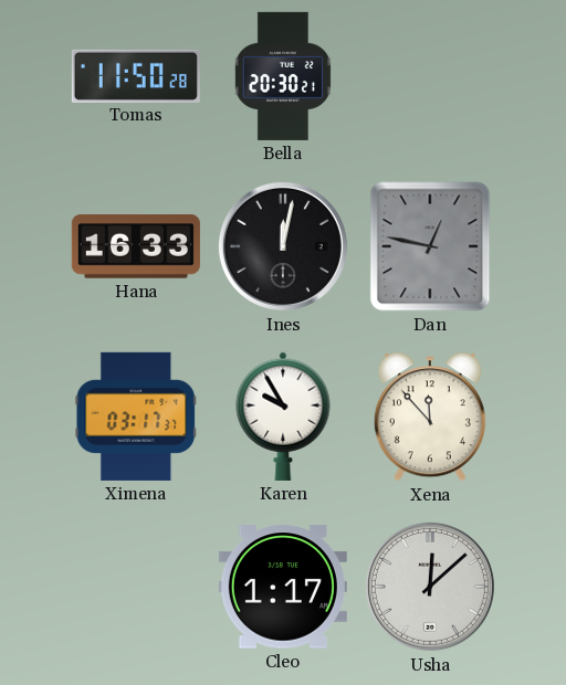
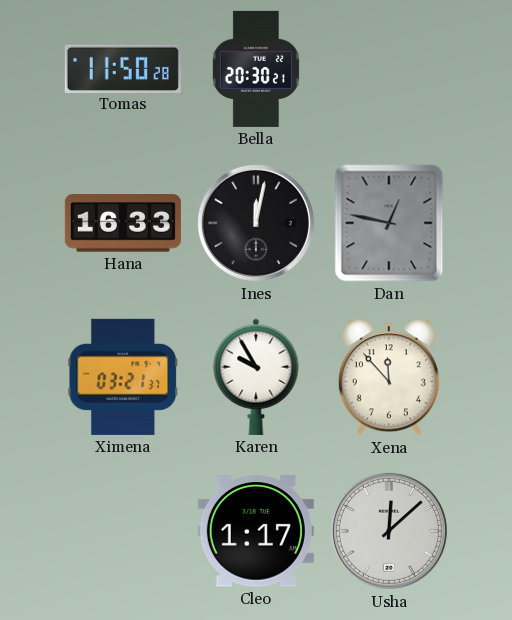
Ximena: 03:17 -> 03:21 (123, 377)
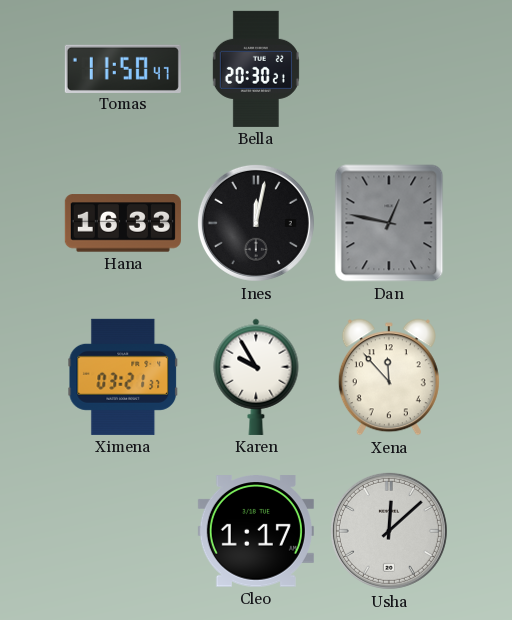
Tomas: 11:50:28 -> 11:50:47 (123, 68)
